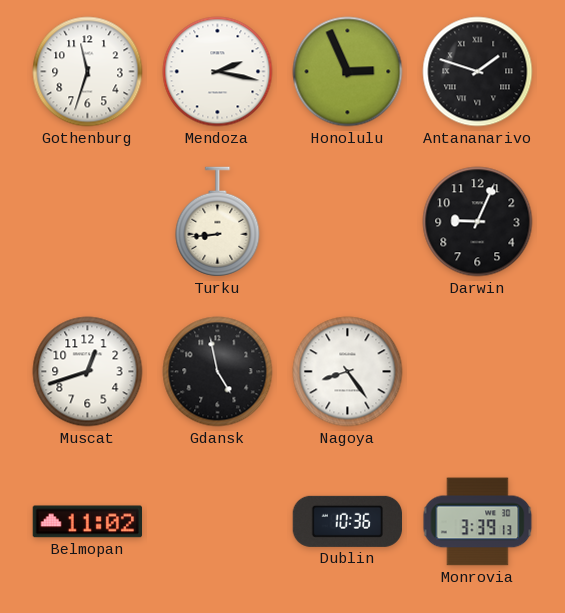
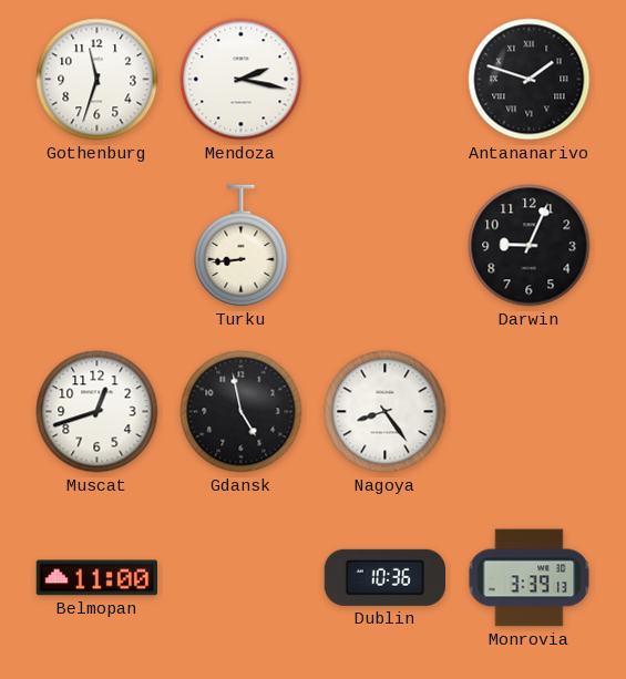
Honolulu: 2:56 -> none (348, 72)
Belmopan: 11:02 -> 11:00 (98, 578)
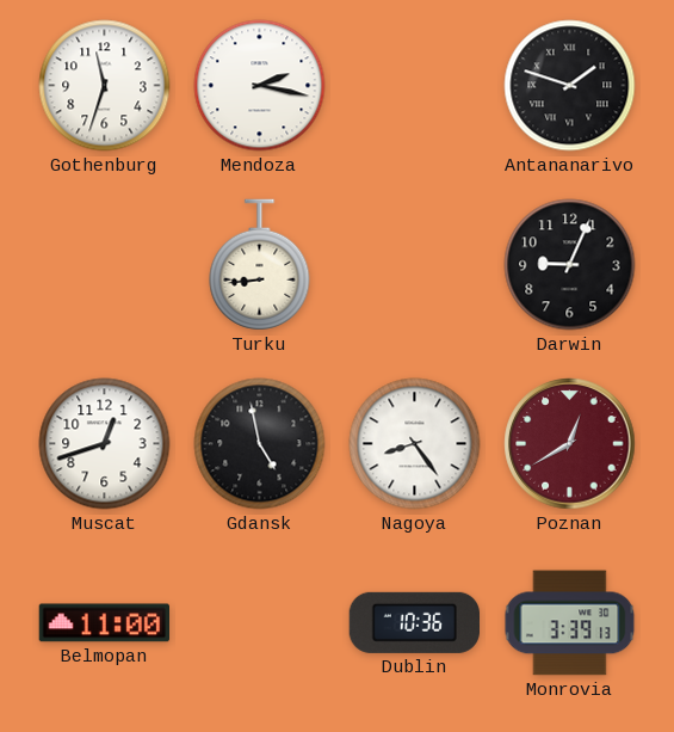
Poznan: none -> 12:40 (570, 444)
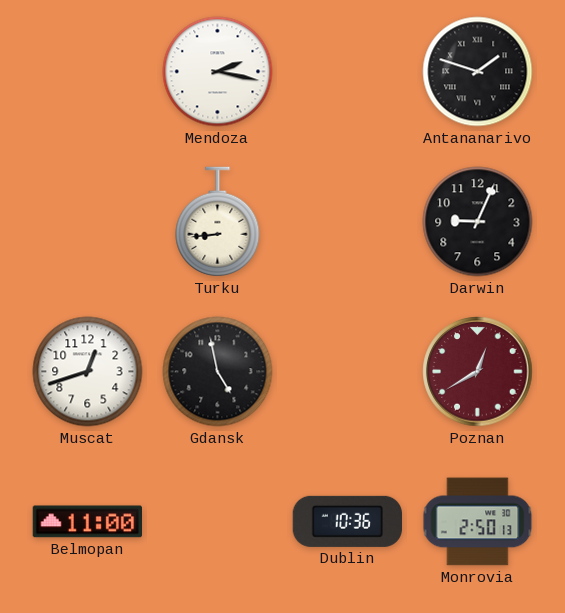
Gothenburg: 11:33 -> none (105, 86)
Nagoya: 8:24 -> none (415, 444)
Monrovia: 3:39 -> 2:50 (478, 522)
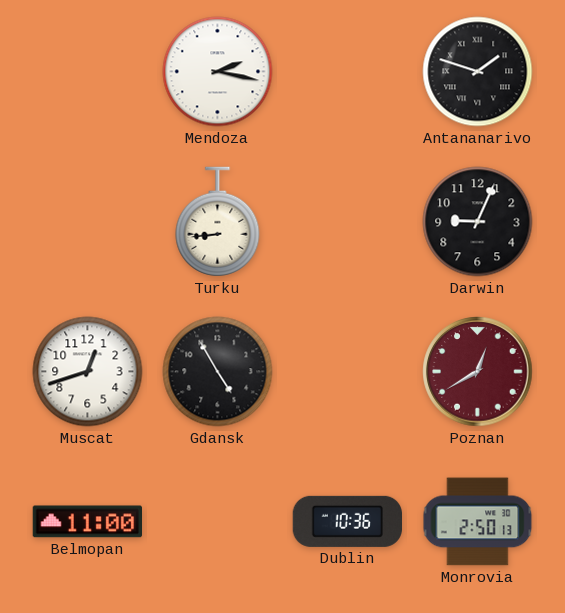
Gdansk: 4:58 -> 4:55 (218, 372)
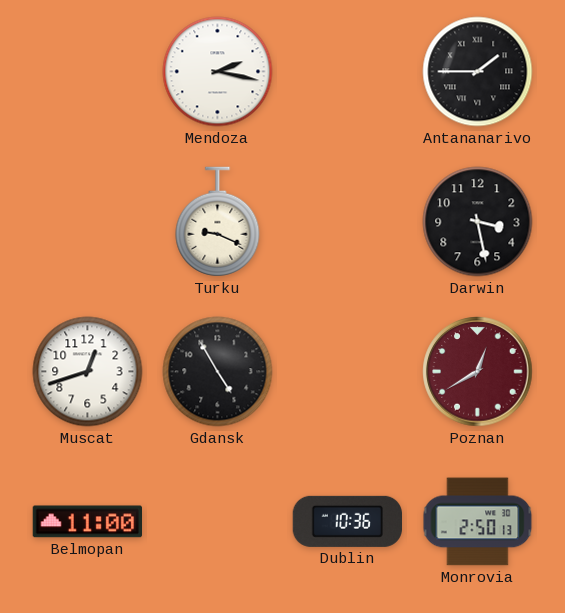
Antananarivo: 1:48 -> 1:45 (478, 72)
Turku: 8:44 -> 9:19 (218, 222)
Darwin: 9:04 -> 3:28 (478, 222)
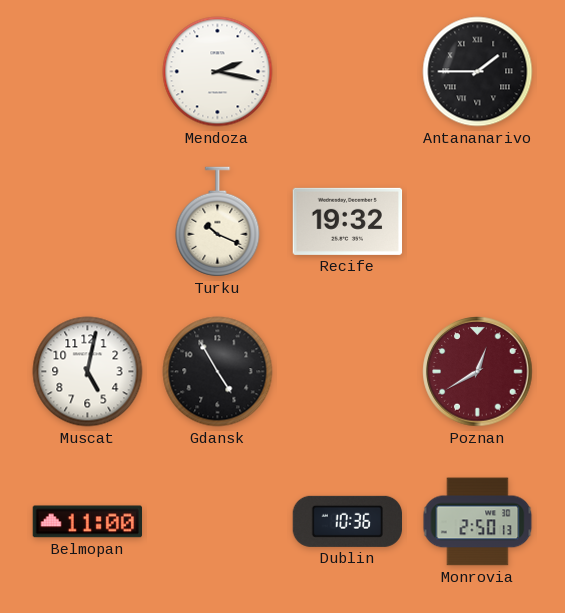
Turku: 9:19 -> 10:19 (218, 222)
Recife: none -> 19:32 (348, 221)
Darwin: 3:28 -> none (478, 222)
Muscat: 12:42 -> 5:02 (88, 372)
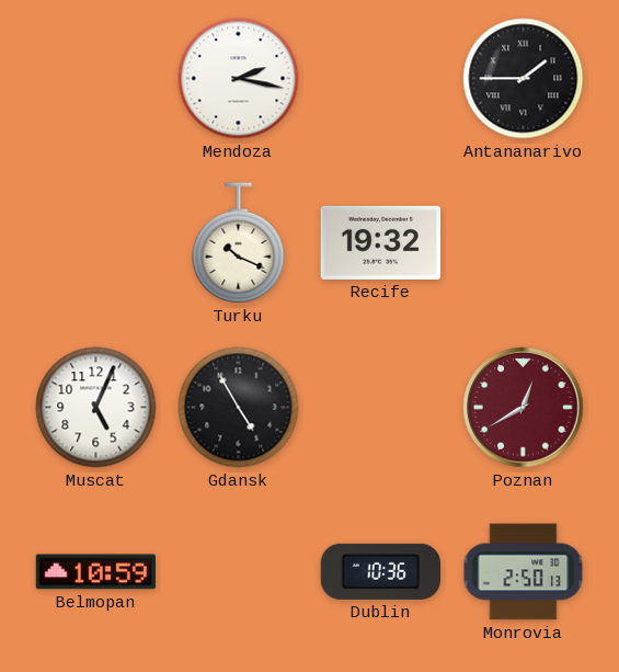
Muscat: 5:02 -> 5:04 (96, 408)
Belmopan: 11:00 -> 10:59 (96, 572)
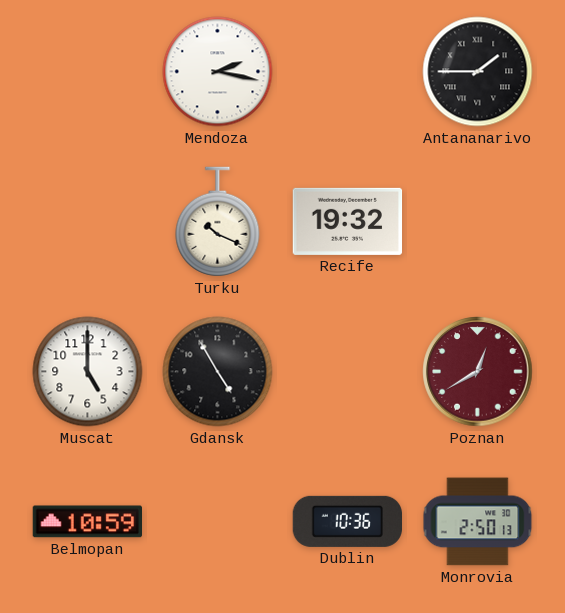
Muscat: 5:04 -> 5:00 (88, 372)
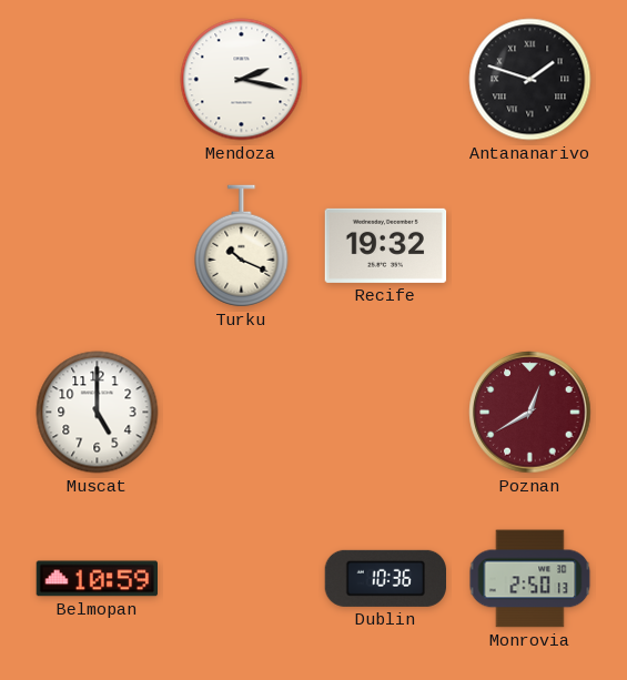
Antananarivo: 1:45 -> 1:48 (530, 80)
Gdansk: 4:55 -> none (218, 372)
